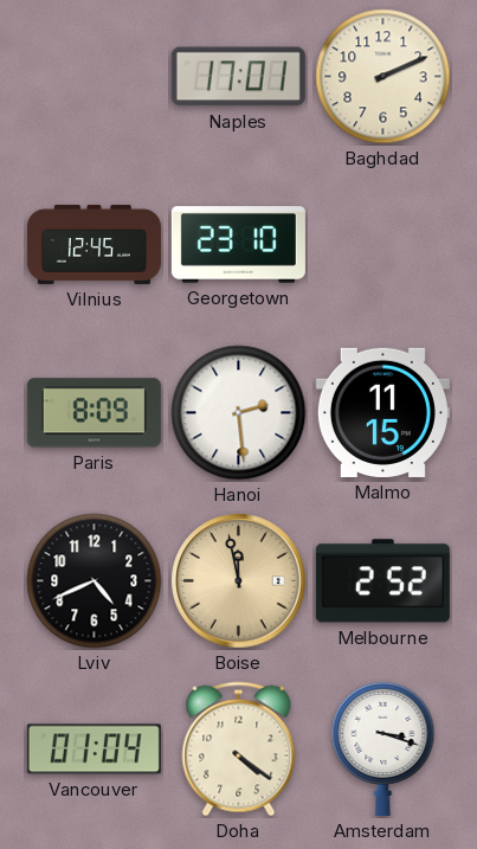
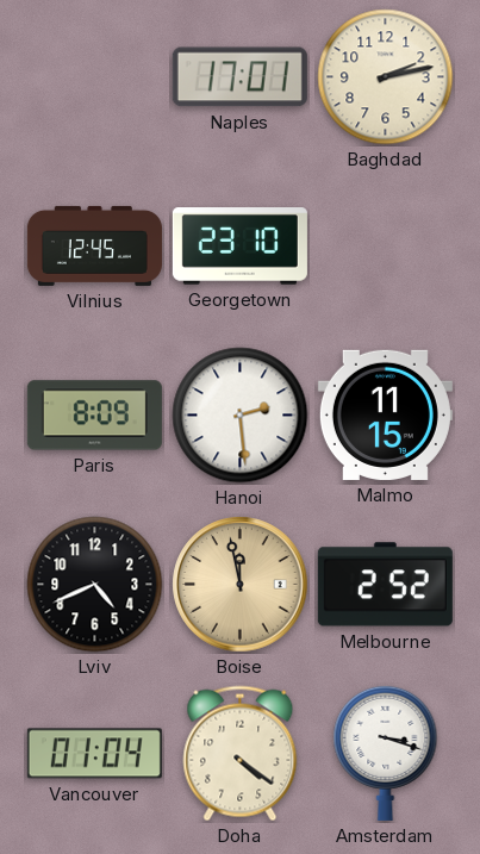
Baghdad: 2:11 -> 2:13 (386, 77)
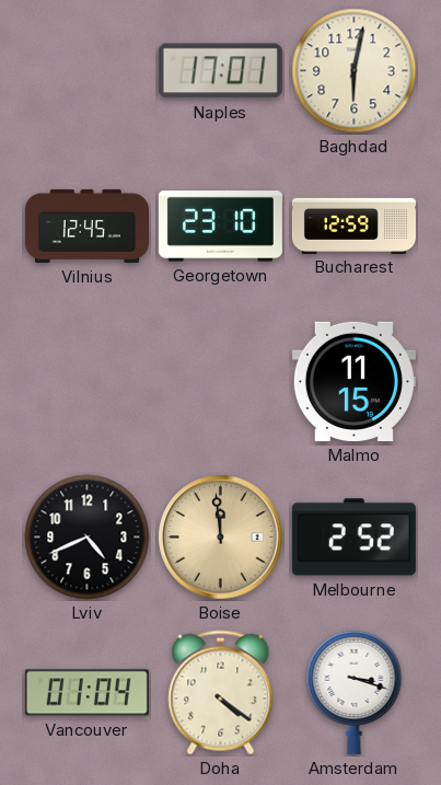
Baghdad: 2:13 -> 6:02 (355, 71)
Bucharest: none -> 12:59 (353, 226)
Paris: 8:09 -> none (94, 416)
Hanoi: 2:29 -> none (241, 416)
Boise: 11:58 -> 11:59 (221, 538)
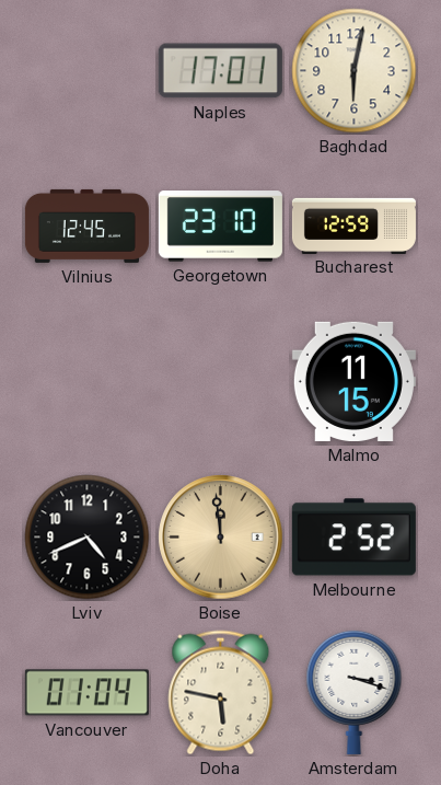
Doha: 4:21 -> 5:47 (221, 693)
